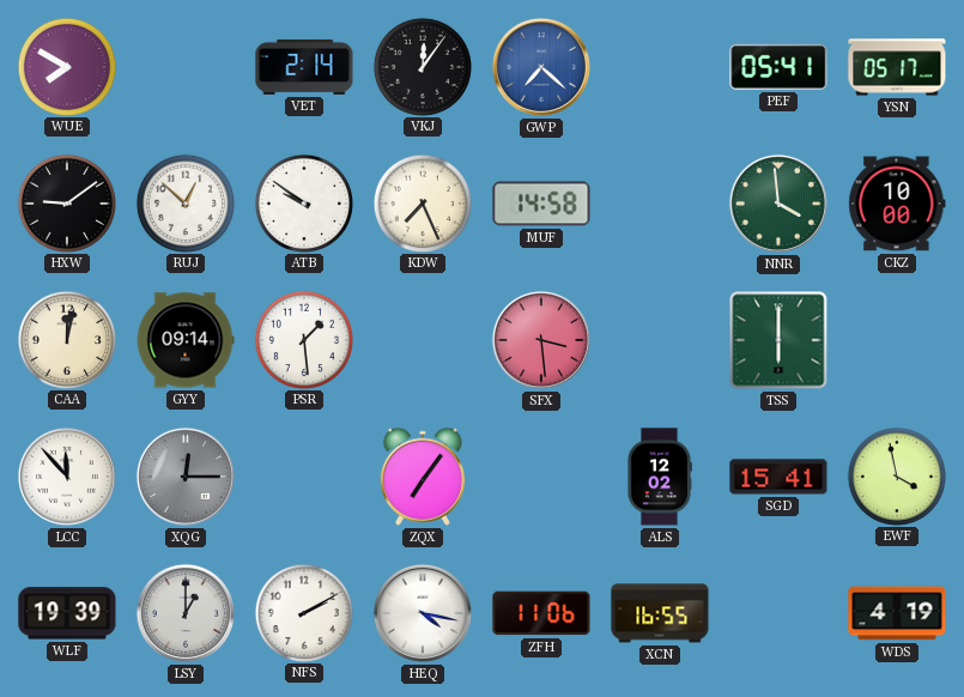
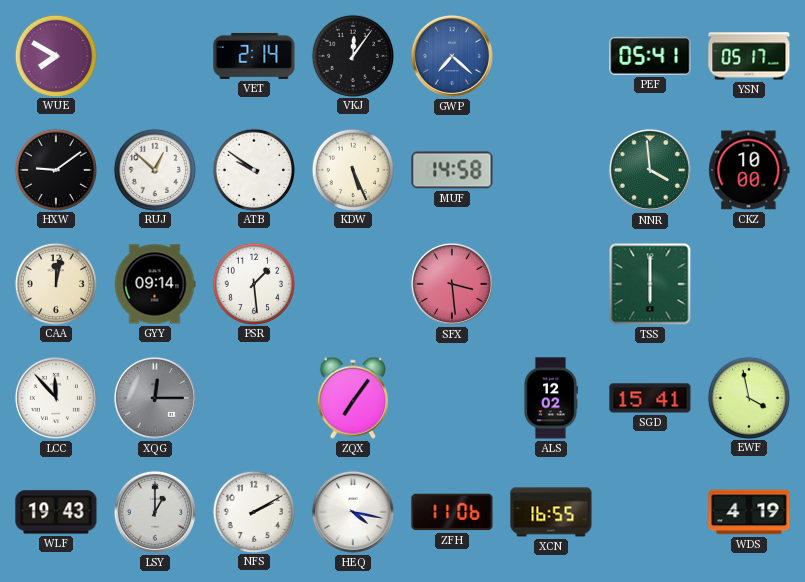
KDW: 7:26 -> 5:26 (352, 169)
WLF: 19:39 -> 19:43 (56, 512)
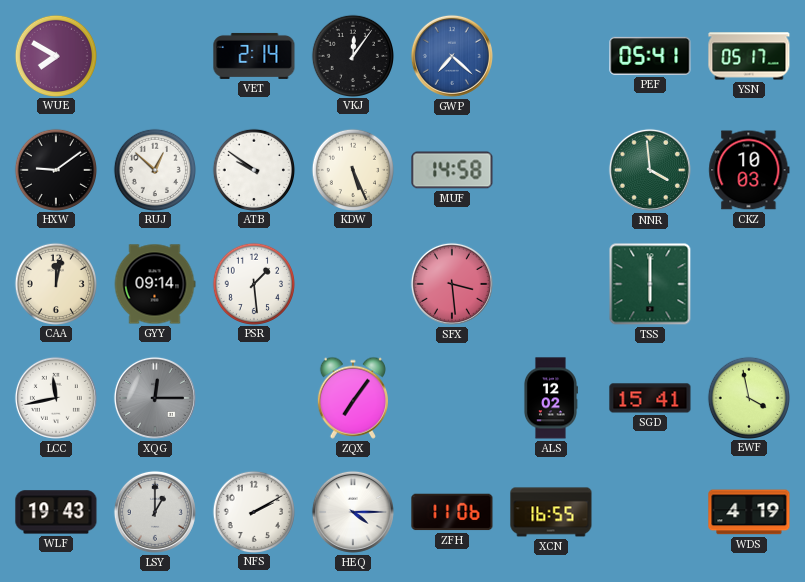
CKZ: 10:00 -> 10:03 (749, 170)
LCC: 11:53 -> 11:43 (56, 398)
HEQ: 4:17 -> 4:15 (353, 512)
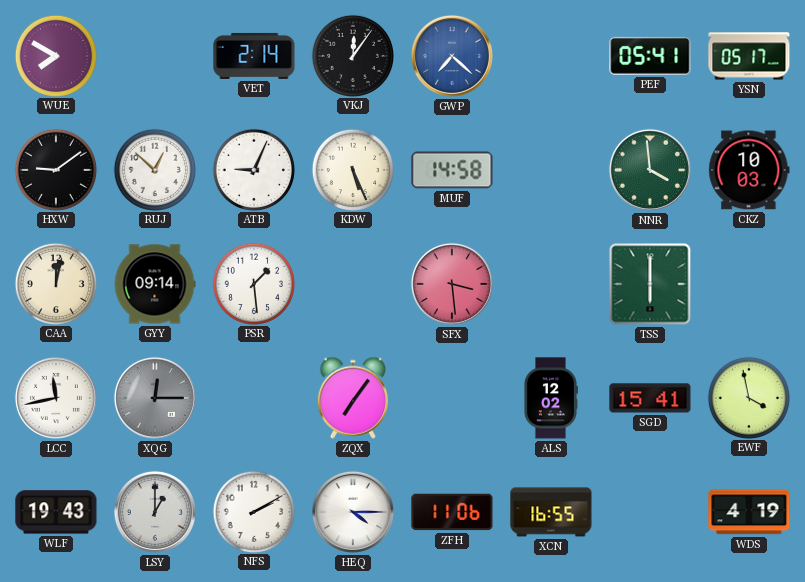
ATB: 9:51 -> 9:04 (253, 169)
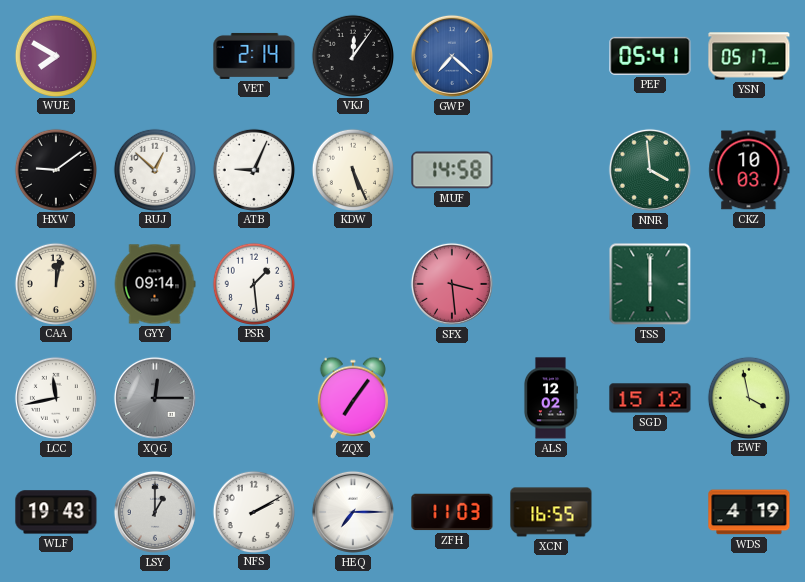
SGD: 15:41 -> 15:12 (650, 398)
HEQ: 4:15 -> 7:15 (353, 512)
ZFH: 11:06 -> 11:03 (452, 512)
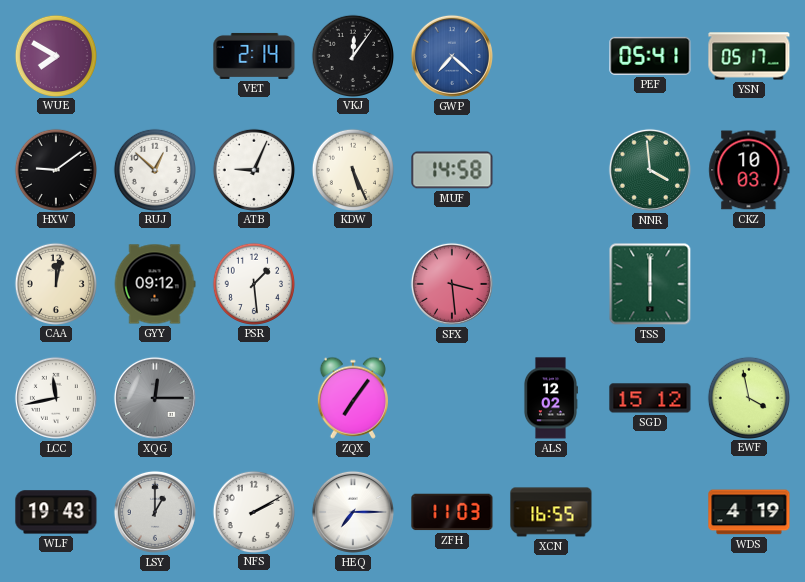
GYY: 09:14 -> 09:12 (155, 284)
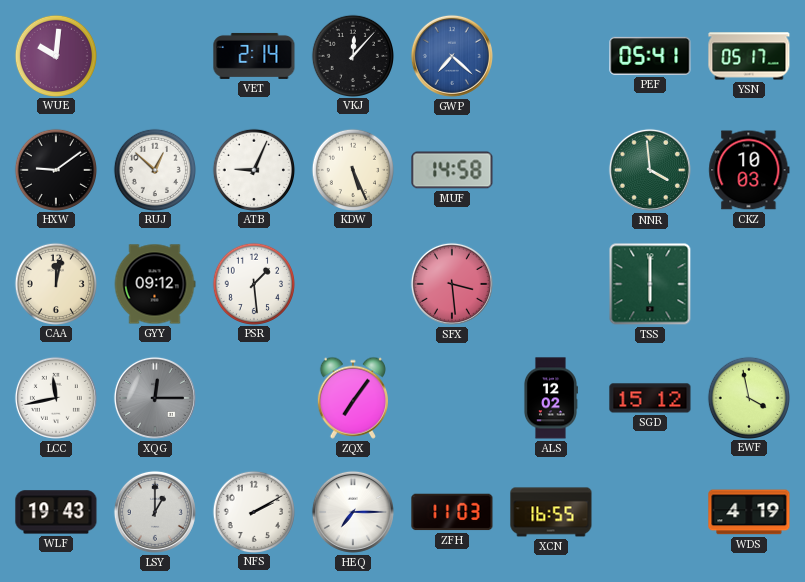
WUE: 7:50 -> 10:01 (55, 55)
VKJ: 12:06 -> 12:07 (352, 55)
